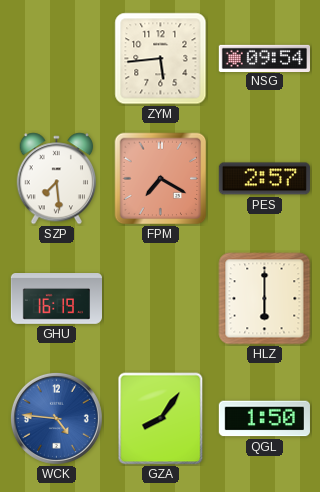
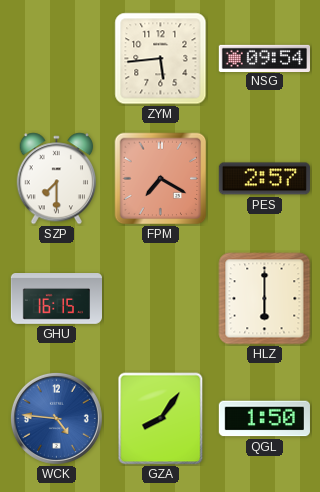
SZP: 7:29 -> 7:30 (57, 179)
GHU: 16:19 -> 16:15 (56, 299)
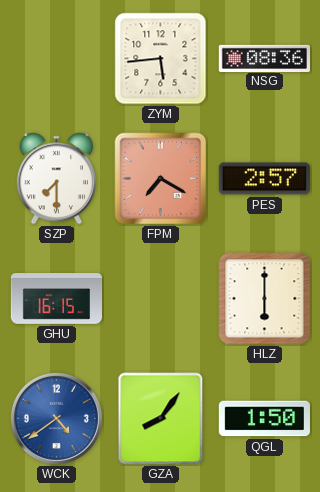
NSG: 09:54 -> 08:36 (264, 58)
WCK: 4:46 -> 4:39 (56, 418)
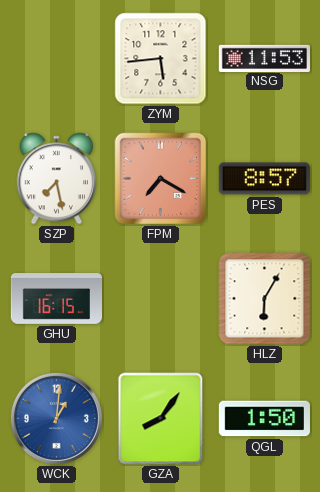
NSG: 08:36 -> 11:53 (264, 58)
SZP: 7:30 -> 7:28 (57, 179)
PES: 2:57 -> 8:57 (264, 179)
HLZ: 6:00 -> 6:05 (265, 299)
WCK: 4:39 -> 1:01 (56, 418)
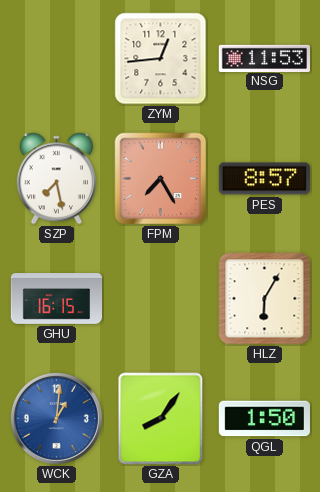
ZYM: 5:44 -> 12:44 (161, 59)
FPM: 7:20 -> 7:25 (161, 179)
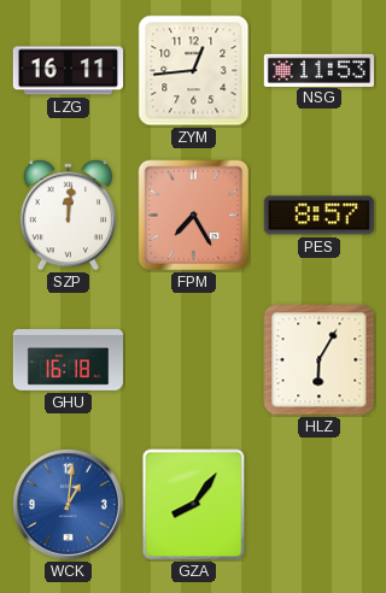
LZG: none -> 16:11 (68, 71)
SZP: 7:28 -> 12:01 (69, 216)
GHU: 16:15 -> 16:18 (68, 360)
QGL: 1:50 -> none (264, 419)
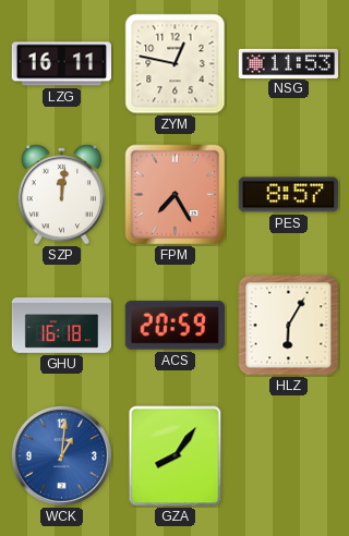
ZYM: 12:44 -> 12:47 (176, 64)
ACS: none -> 20:59 (174, 326)
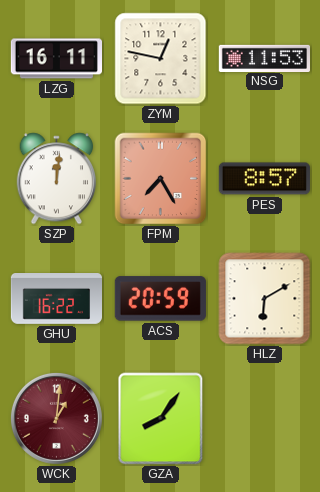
GHU: 16:18 -> 16:22 (56, 299)
HLZ: 6:05 -> 6:10 (265, 299)
WCK dial: blue -> burgundy (56, 418)
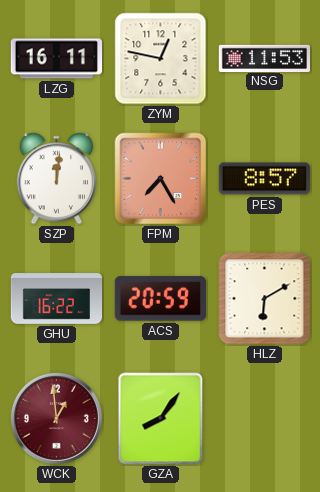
WCK: 1:01 -> 12:59 (56, 418)
